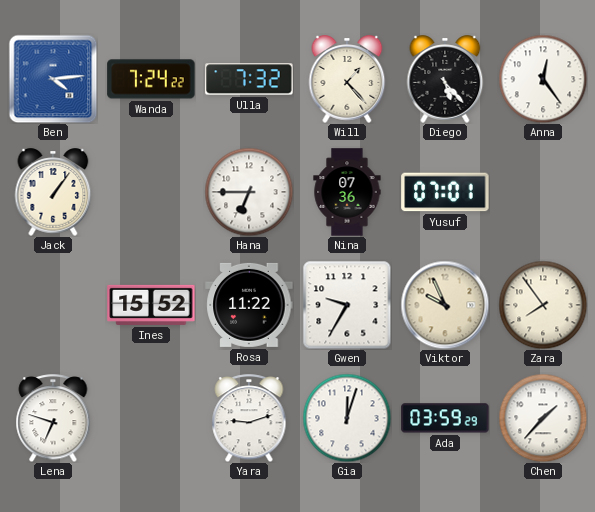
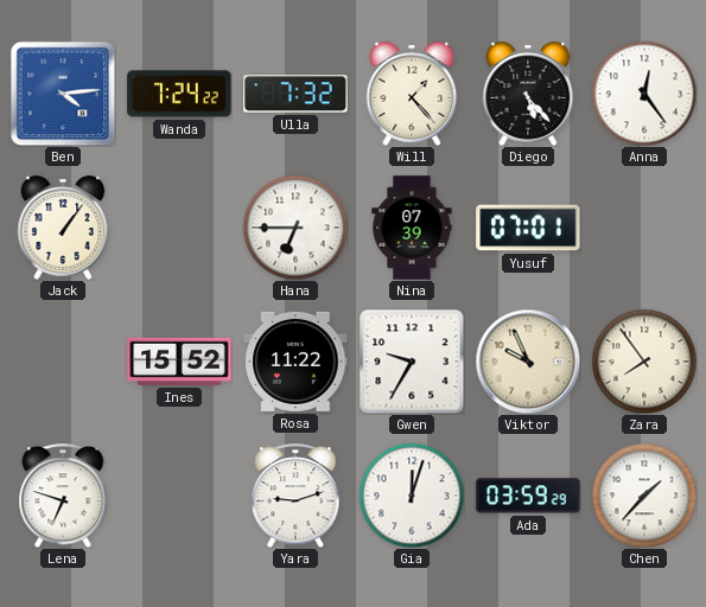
Nina: 07:36 -> 07:39 (412, 228)
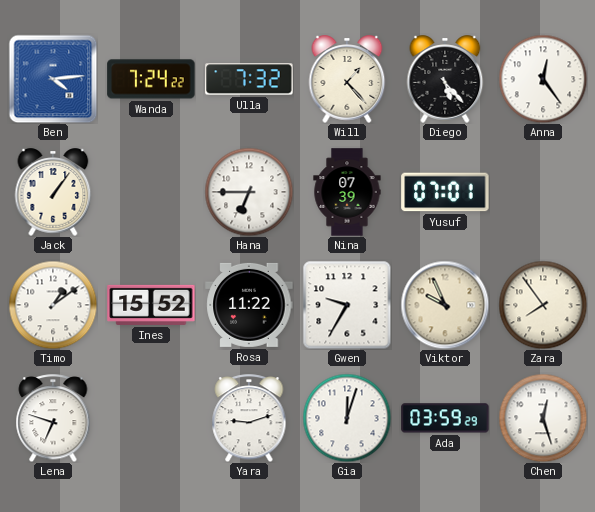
Timo: none -> 1:09 (53, 305)
Chen: 1:37 -> 12:27 (543, 418)
